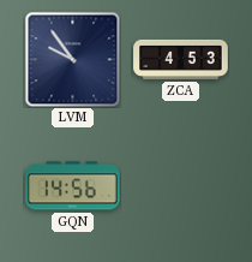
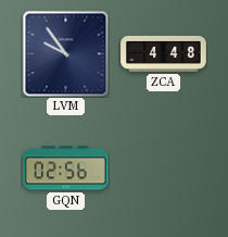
ZCA: 4:53 -> 4:48 (164, 53)
GQN: 14:56 -> 02:56 (66, 169)
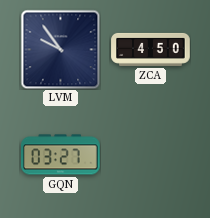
ZCA: 4:48 -> 4:50 (151, 49)
GQN: 02:56 -> 03:27 (61, 155)
